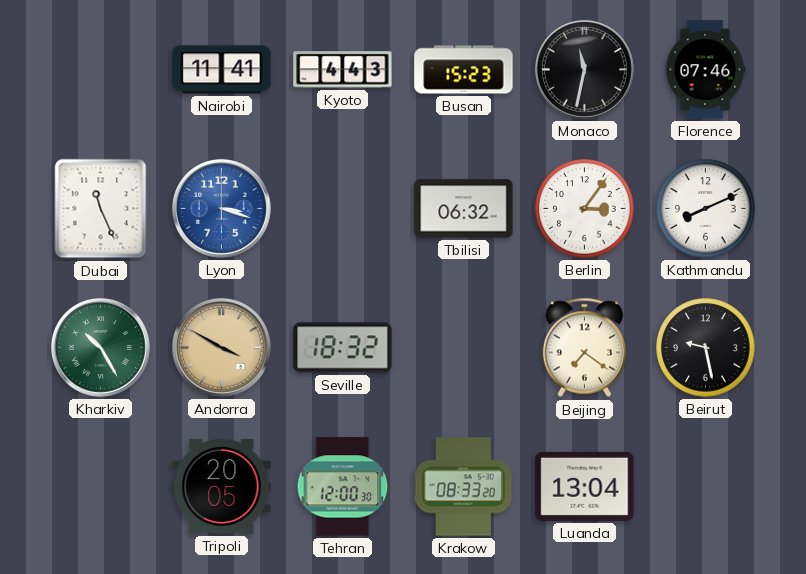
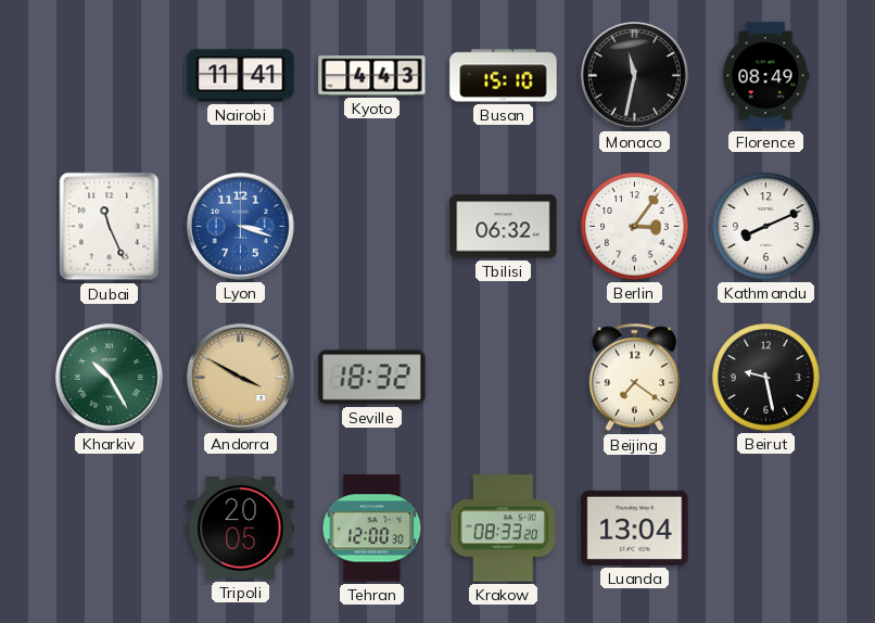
Busan: 15:23 -> 15:10 (504, 76)
Florence: 07:46 -> 08:49 (765, 76)
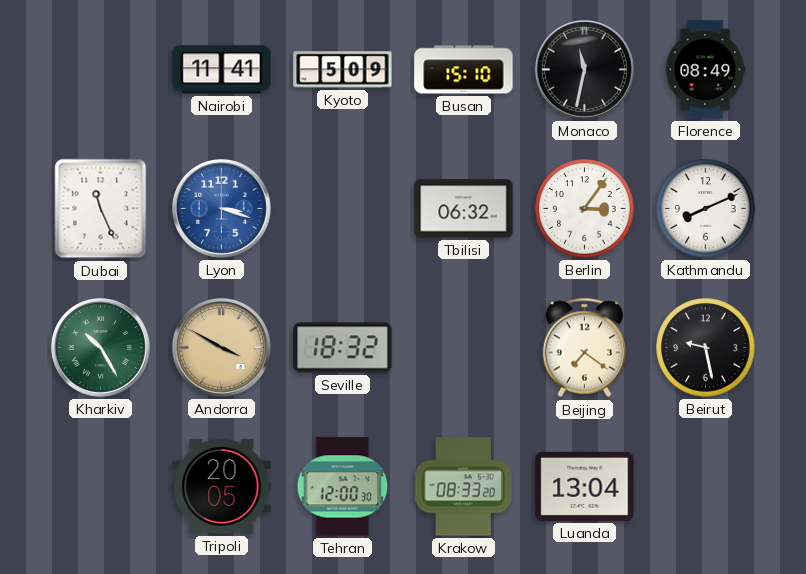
Kyoto: 4:43 -> 5:09 (343, 70)
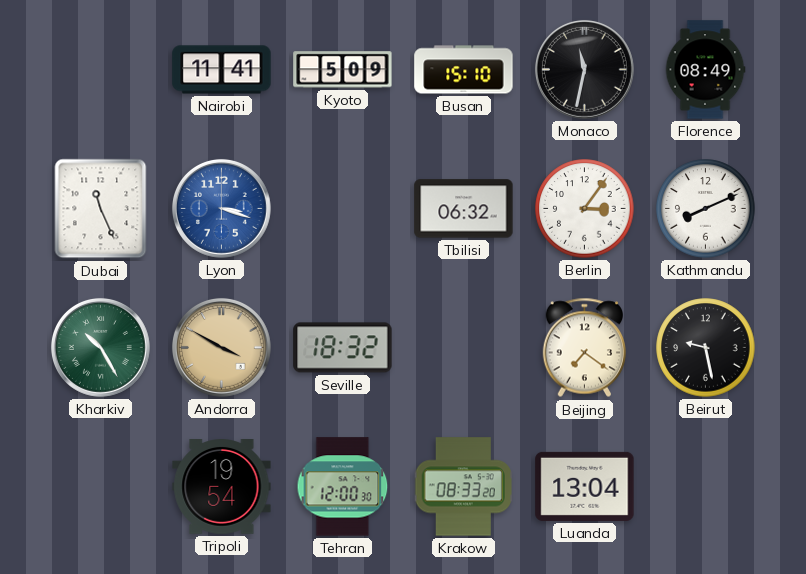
Tripoli: 20:05 -> 19:54 (222, 487)
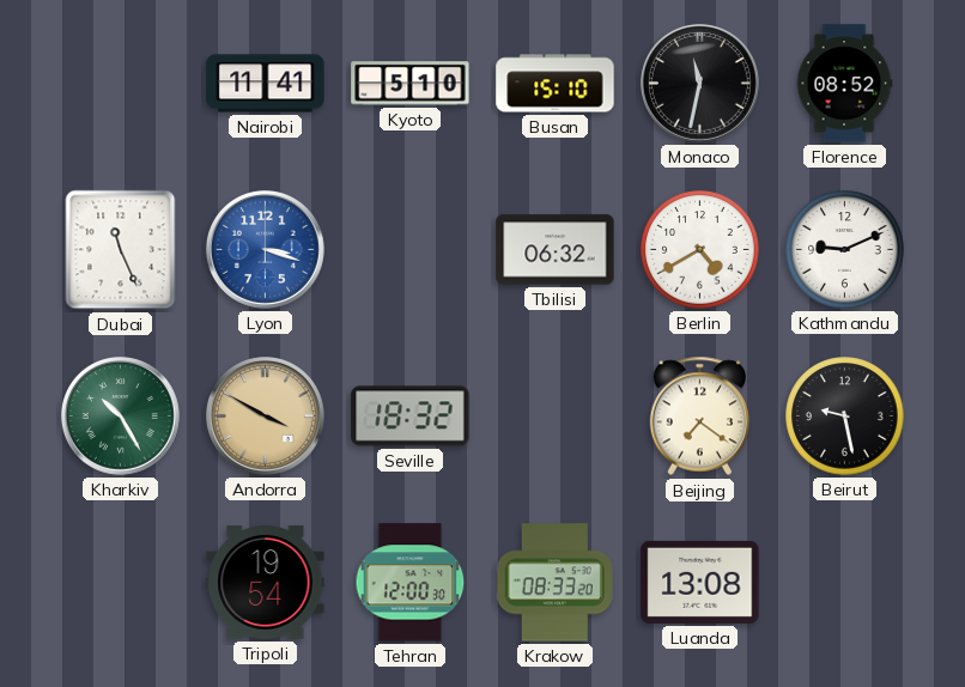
Kyoto: 5:09 -> 5:10 (411, 84)
Florence: 08:49 -> 08:52 (844, 84)
Berlin: 3:06 -> 4:40 (700, 250)
Kathmandu: 8:11 -> 9:11 (845, 250)
Luanda: 13:04 -> 13:08 (700, 582)
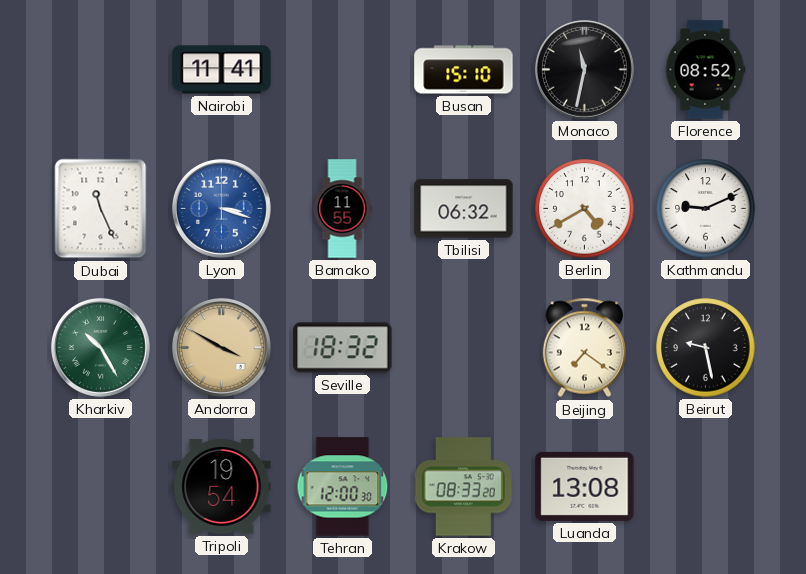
Kyoto: 5:10 -> none (411, 84)
Bamako: none -> 11:55 (342, 209)
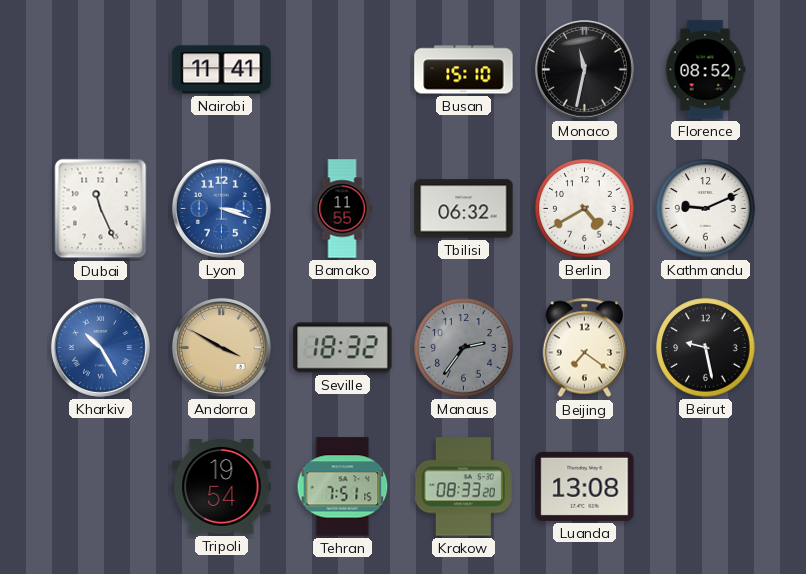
Kharkiv dial: green -> blue (100, 347)
Manaus: none -> 2:36 (464, 348)
Tehran: 12:00 -> 7:51 (343, 487)
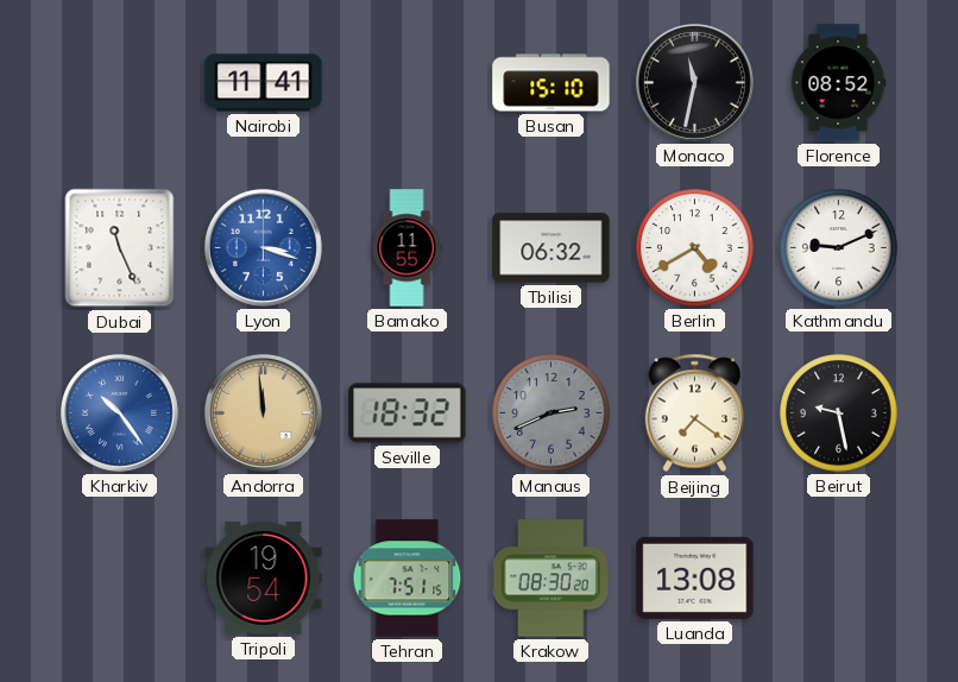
Kharkiv: 10:25 -> 10:24 (119, 412)
Andorra: 3:50 -> 11:59 (263, 412)
Manaus: 2:36 -> 2:41 (552, 413)
Krakow: 08:33 -> 08:30 (550, 579)
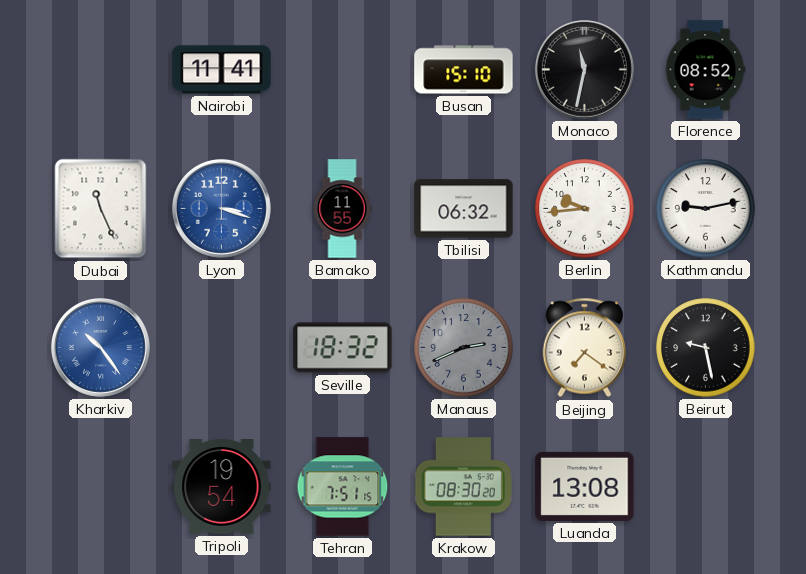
Berlin: 4:40 -> 9:44 (585, 209)
Kathmandu: 9:11 -> 9:13 (706, 209)
Andorra: 11:59 -> none (263, 412)
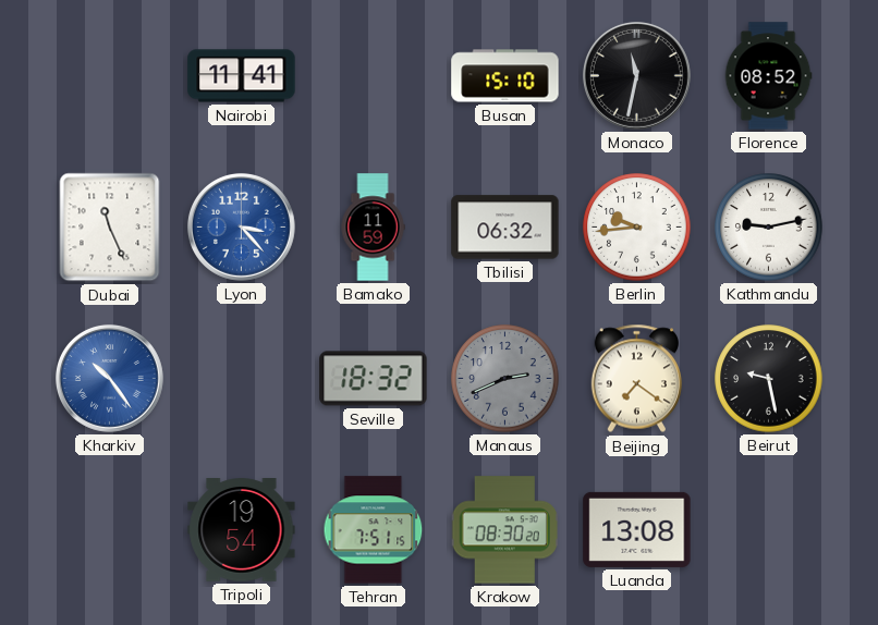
Lyon: 3:18 -> 3:23 (241, 226)
Bamako: 11:55 -> 11:59 (373, 228)
